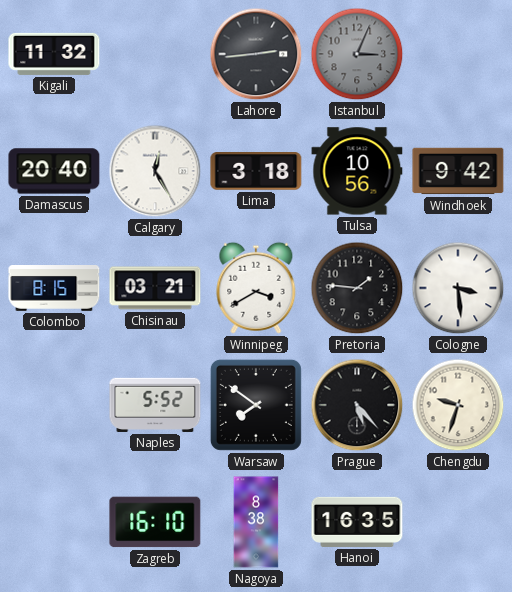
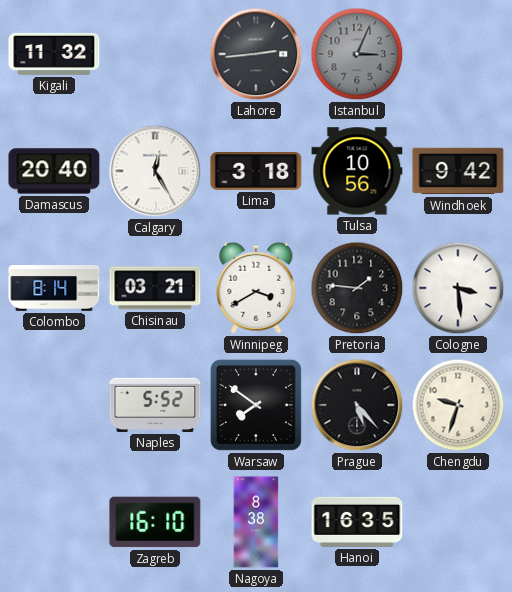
Colombo: 8:15 -> 8:14 (54, 289)
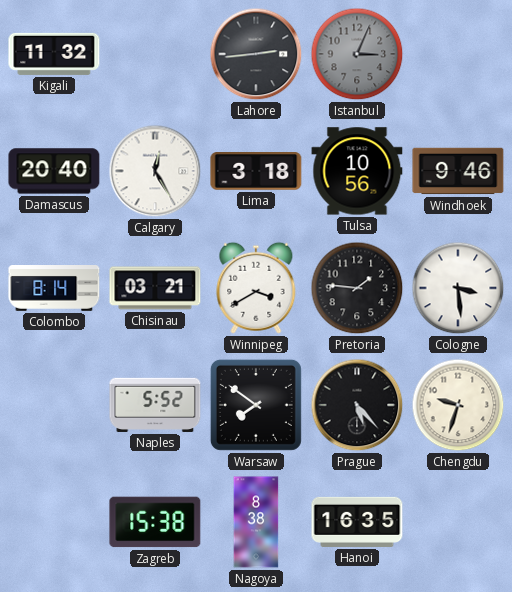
Windhoek: 9:42 -> 9:46 (458, 171)
Zagreb: 16:10 -> 15:38 (155, 522)
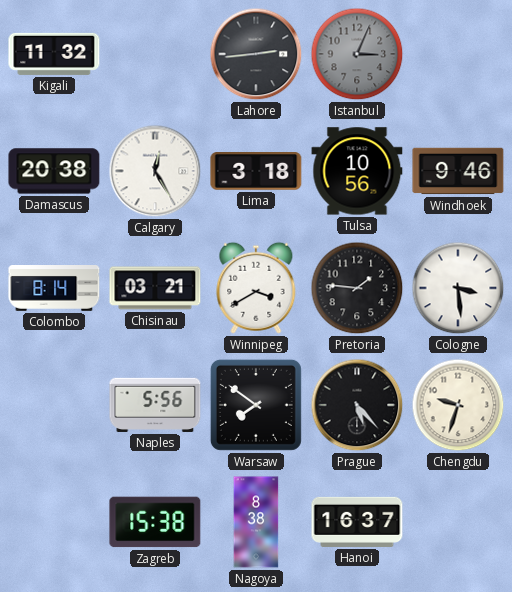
Damascus: 20:40 -> 20:38 (54, 171)
Naples: 5:52 -> 5:56 (155, 405)
Hanoi: 16:35 -> 16:37 (357, 522)
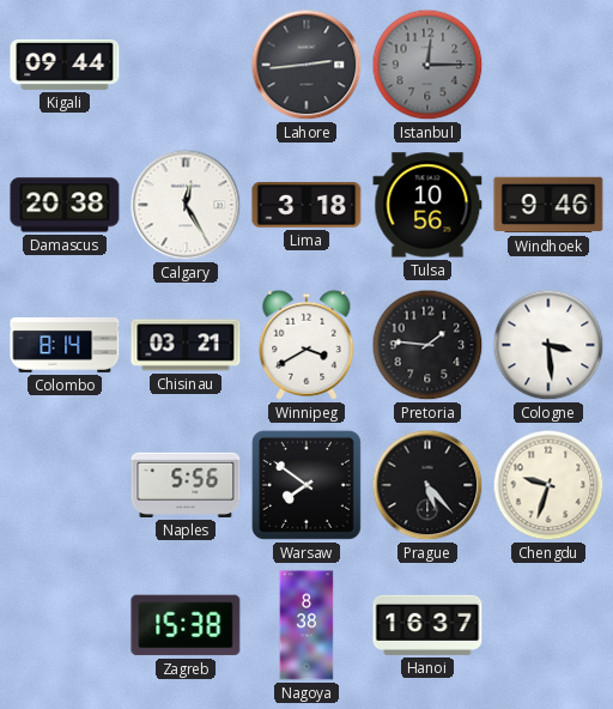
Kigali: 11:32 -> 09:44 (65, 65)
Istanbul: 3:04 -> 12:15 (427, 65)
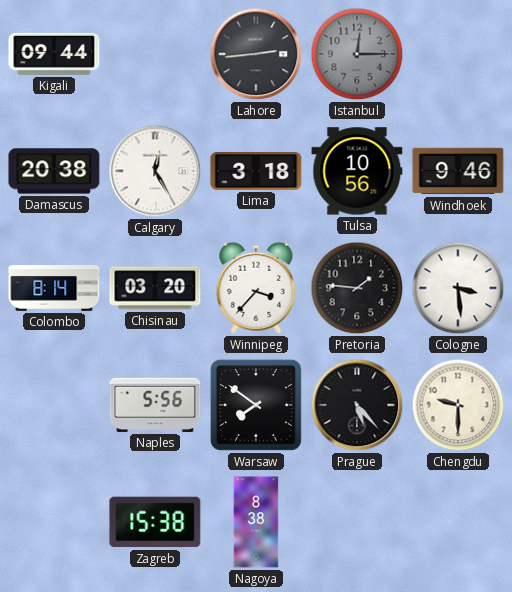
Chisinau: 03:21 -> 03:20 (155, 288)
Winnipeg: 3:40 -> 3:37 (256, 288)
Chengdu: 9:33 -> 9:30 (458, 405)
Hanoi: 16:37 -> none (427, 625)
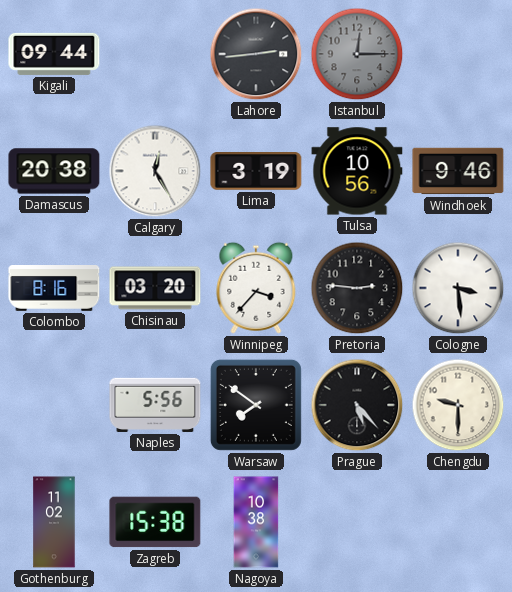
Lima: 3:18 -> 3:19 (256, 172)
Colombo: 8:14 -> 8:16 (54, 289)
Pretoria: 1:46 -> 2:46 (357, 288)
Gothenburg: none -> 11:02 (54, 522)
Nagoya: 8:38 -> 10:38 (256, 522)
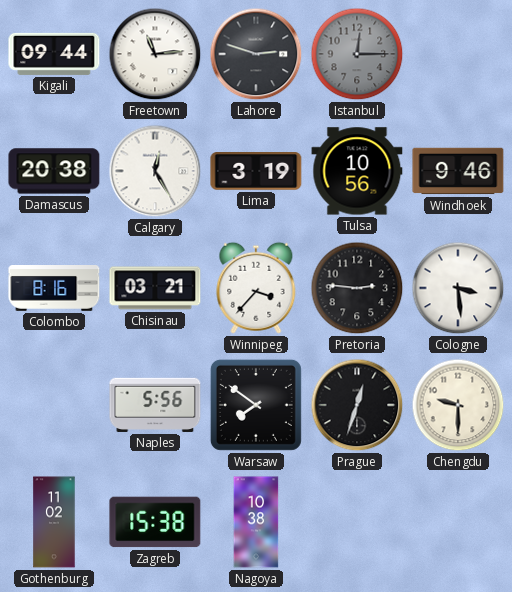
Freetown: none -> 11:14 (155, 54)
Lahore: 2:44 -> 2:48 (256, 54)
Chisinau: 03:20 -> 03:21 (155, 288)
Prague: 5:23 -> 12:33 (357, 405)
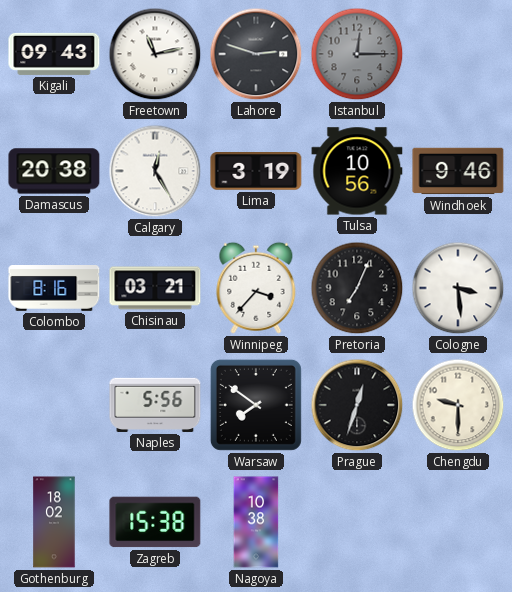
Kigali: 09:44 -> 09:43 (54, 54)
Freetown: 11:14 -> 11:13 (155, 54)
Pretoria: 2:46 -> 7:04 (357, 288)
Gothenburg: 11:02 -> 18:02 (54, 522)
